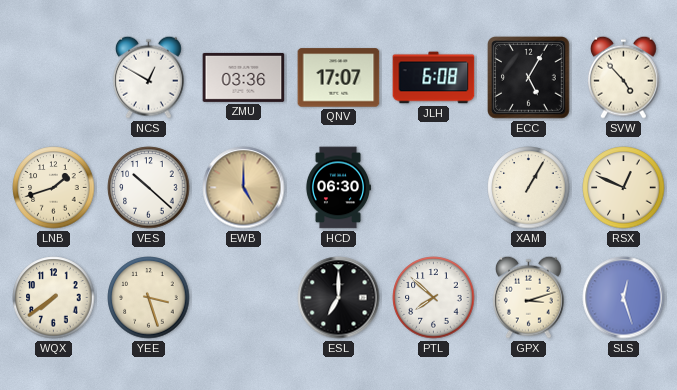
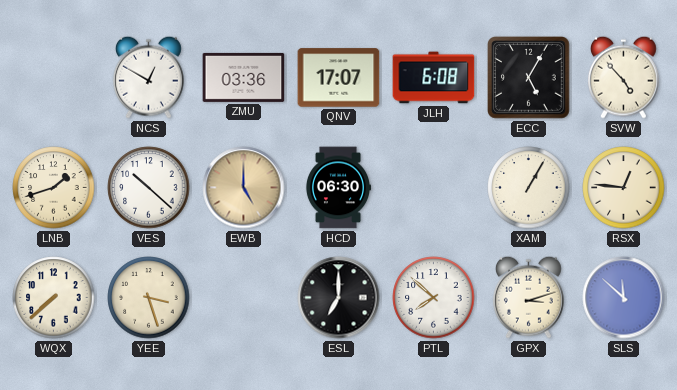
RSX: 12:49 -> 12:46 (624, 188)
WQX: 7:39 -> 7:38 (54, 298)
SLS: 12:27 -> 11:52 (624, 298)
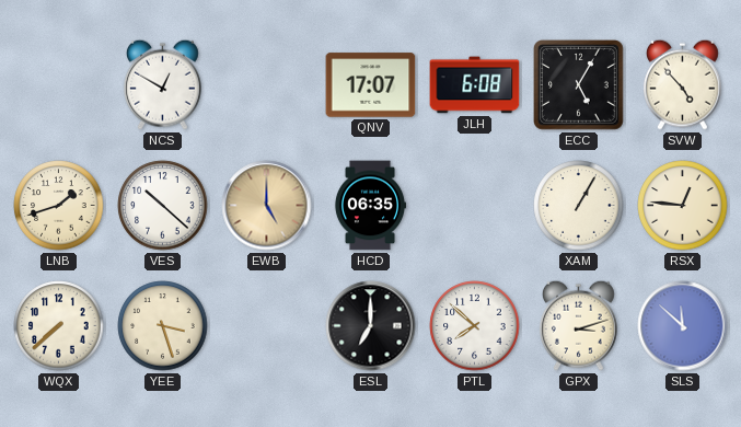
ZMU: 03:36 -> none (244, 77)
HCD: 06:30 -> 06:35 (369, 206)
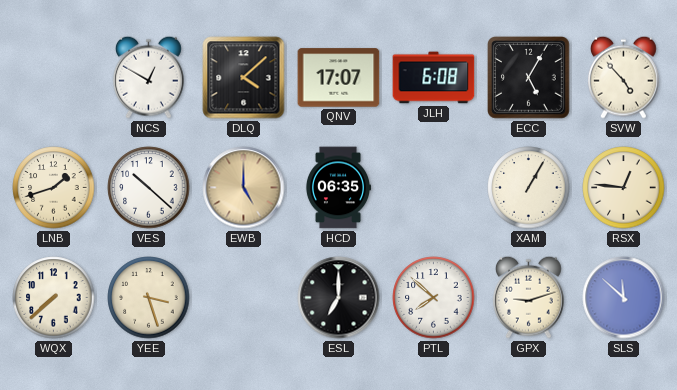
DLQ: none -> 4:08 (244, 78)
GPX: 3:12 -> 9:12 (528, 297)
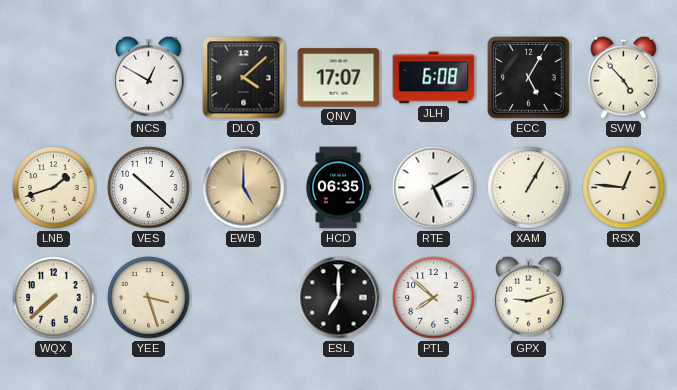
RTE: none -> 5:10 (434, 188)
SLS: 11:52 -> none (624, 298)
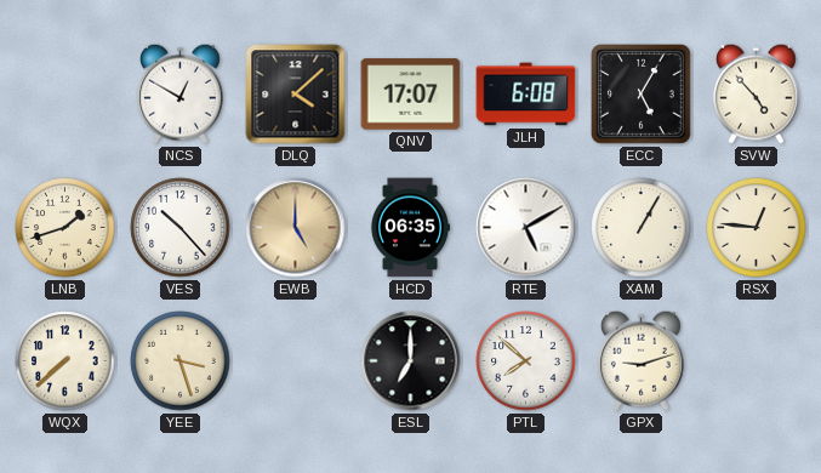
VES: 10:22 -> 10:23 (181, 228)
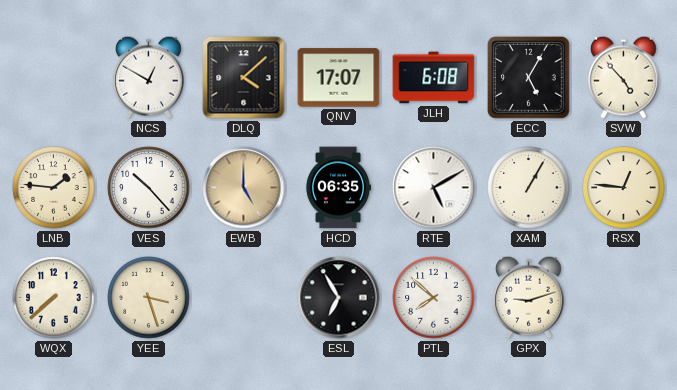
LNB: 1:42 -> 1:46 (54, 188)
ESL: 7:00 -> 6:55 (339, 298)
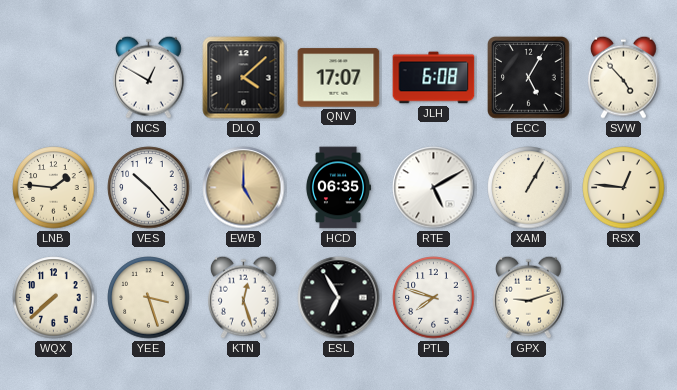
KTN: none -> 12:27 (243, 297)
PTL: 7:52 -> 7:48 (434, 298)
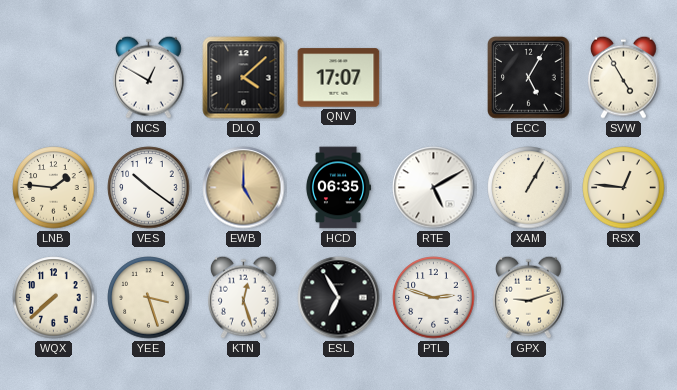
JLH: 6:08 -> none (434, 78)
SVW: 4:53 -> 4:55 (623, 77)
VES: 10:23 -> 10:21 (149, 188)
PTL: 7:48 -> 2:48 (434, 298)
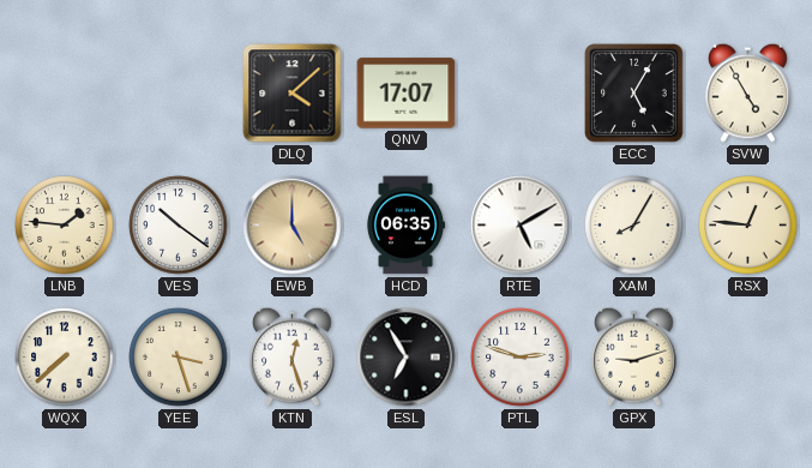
NCS: 12:50 -> none (148, 77)
XAM: 1:05 -> 8:05 (634, 226)
